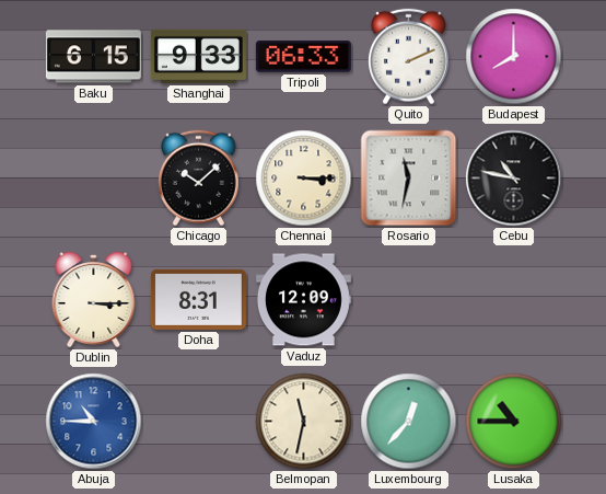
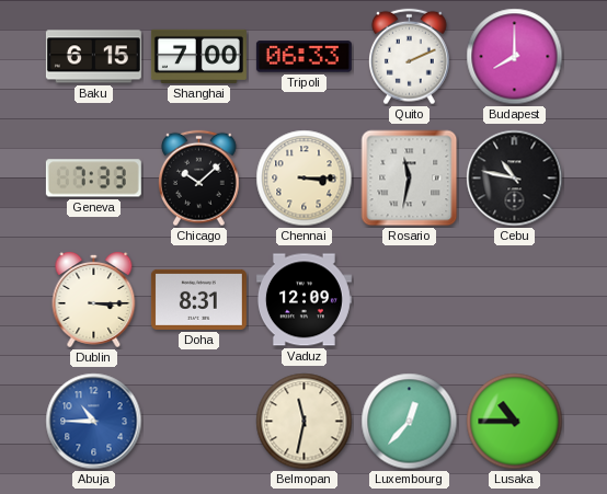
Shanghai: 9:33 -> 7:00 (198, 56)
Geneva: none -> 7:33 (93, 179)
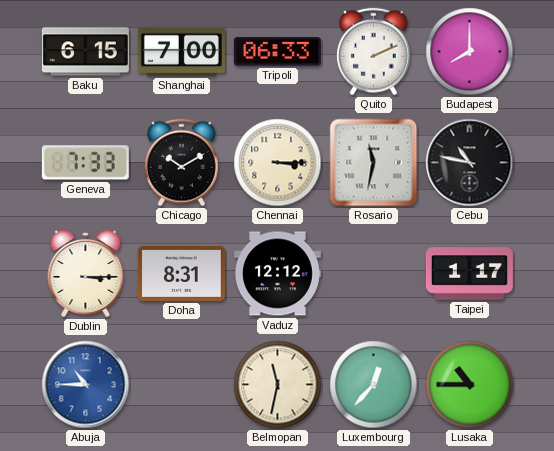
Chicago: 10:08 -> 10:10 (182, 163)
Vaduz: 12:09 -> 12:12 (277, 274)
Taipei: none -> 1:17 (469, 274)
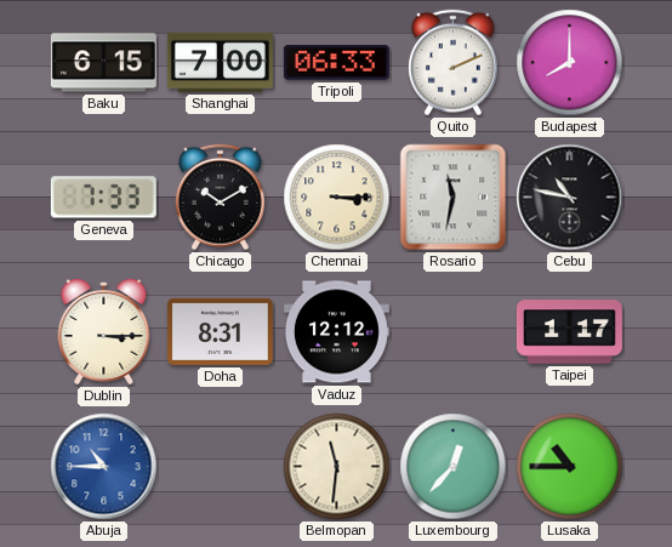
Belmopan: 11:32 -> 11:31 (337, 467)
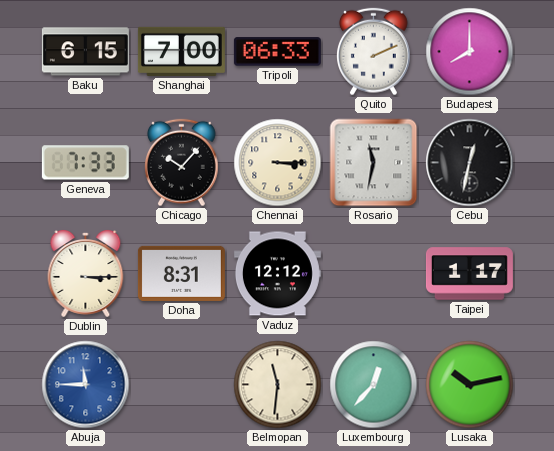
Chicago: 10:10 -> 10:07 (182, 163)
Cebu: 10:47 -> 12:32 (470, 163)
Abuja: 10:45 -> 11:45 (86, 385)
Lusaka: 10:45 -> 10:13 (470, 385)
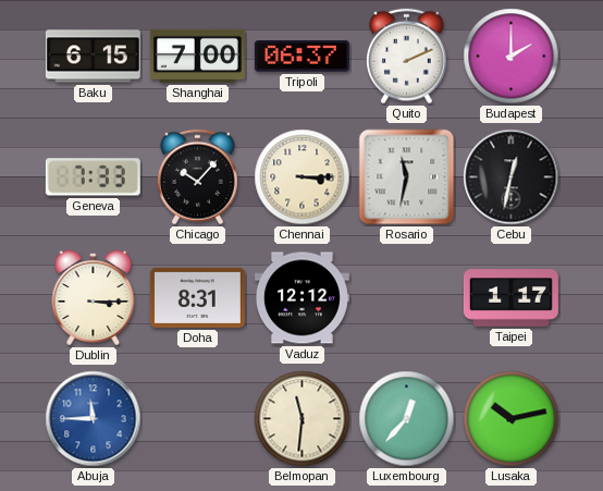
Tripoli: 06:33 -> 06:37 (301, 57)
Budapest: 8:00 -> 2:00 (512, 57)
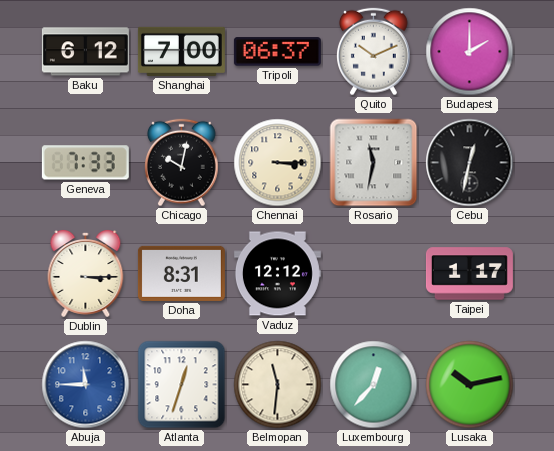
Baku: 6:15 -> 6:12 (85, 52)
Quito: 2:11 -> 10:11 (374, 52)
Chicago: 10:07 -> 10:02 (182, 163)
Atlanta: none -> 12:33 (182, 385)
